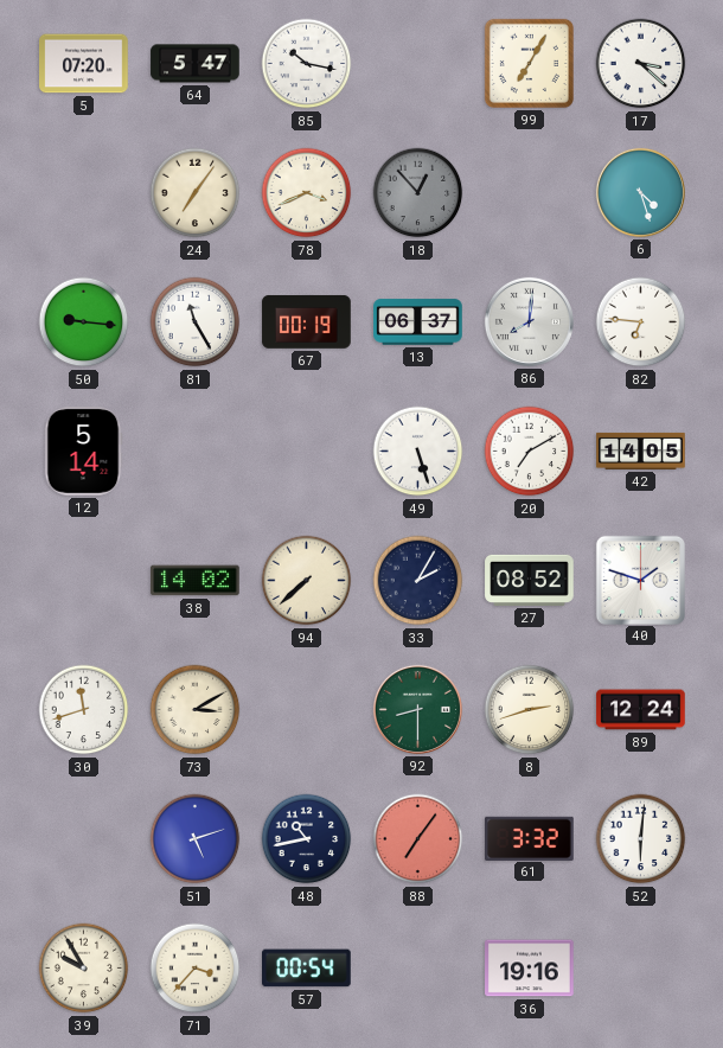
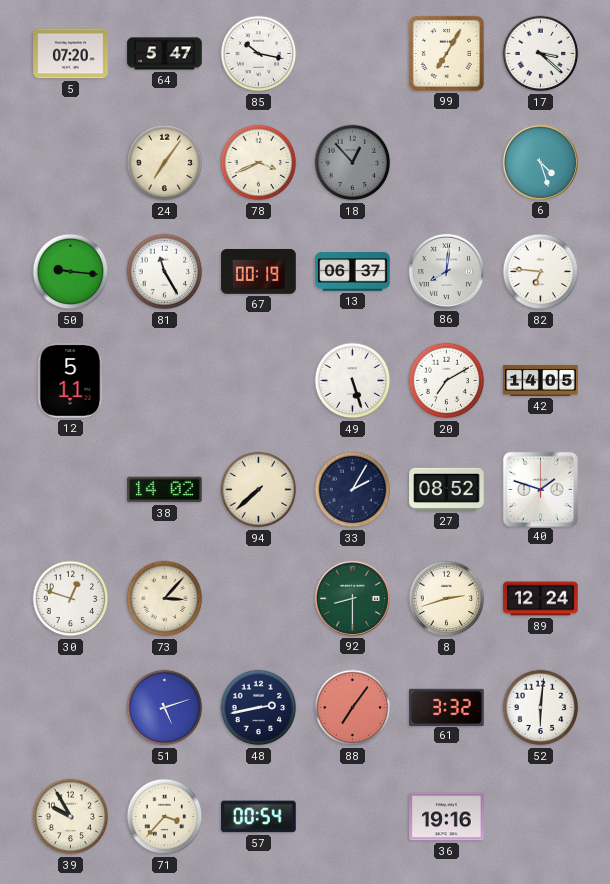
12: 5:14 -> 5:11 (70, 381)
30: 11:42 -> 12:48 (71, 599)
73: 3:10 -> 3:07 (165, 599)
48: 10:43 -> 2:43 (259, 708)
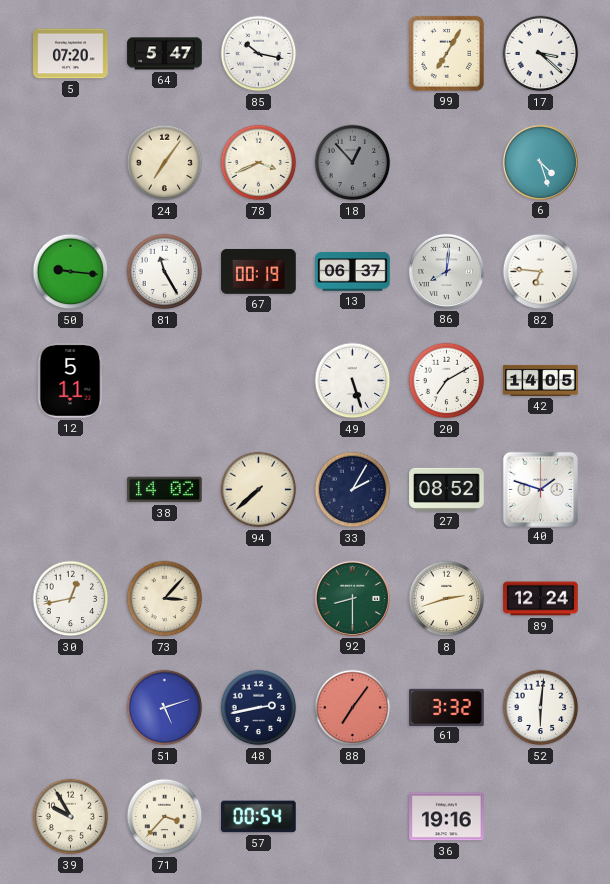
30: 12:48 -> 12:43 (71, 599)
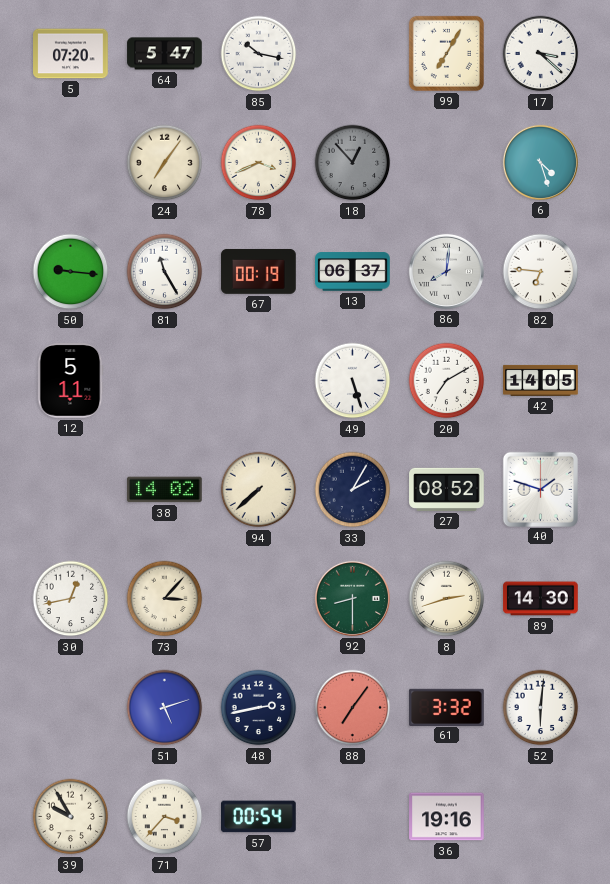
89: 12:24 -> 14:30 (541, 599)
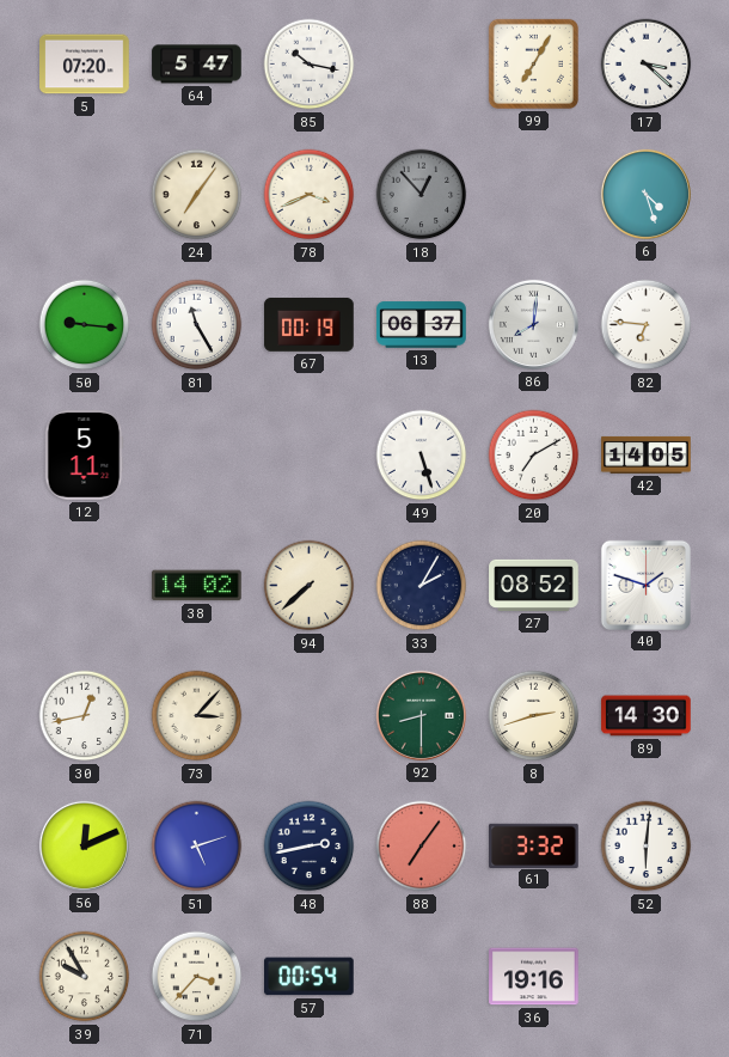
56: none -> 12:11 (84, 845)
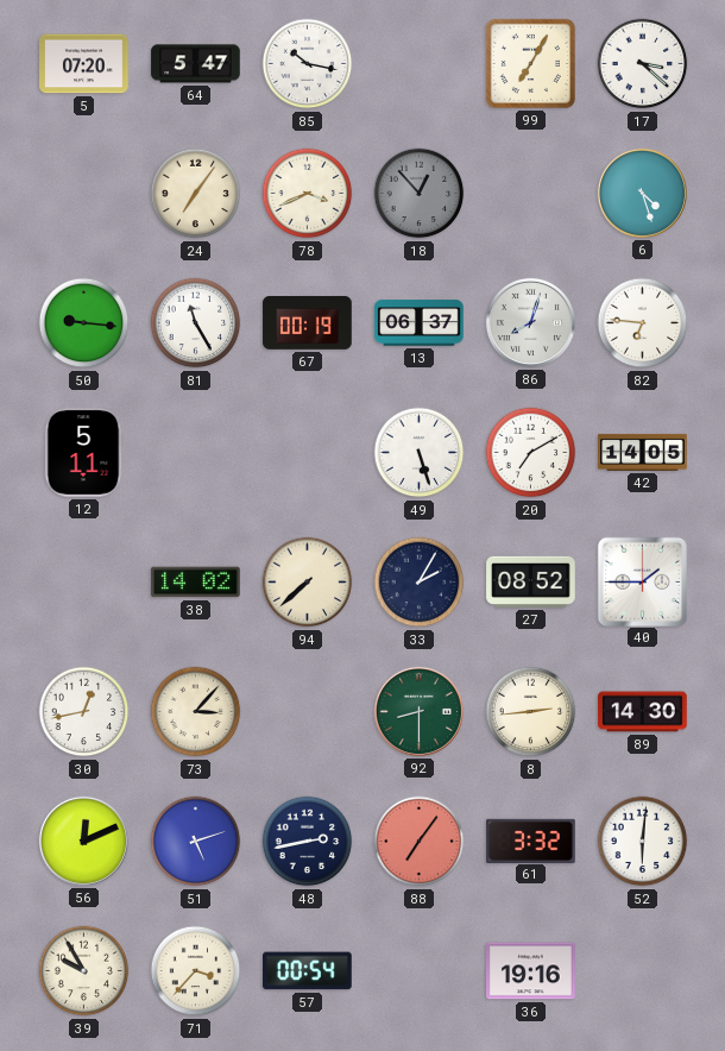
86: 8:01 -> 8:03 (530, 322)
40: 1:48 -> 1:45 (642, 581)
8: 2:42 -> 2:44 (531, 712)
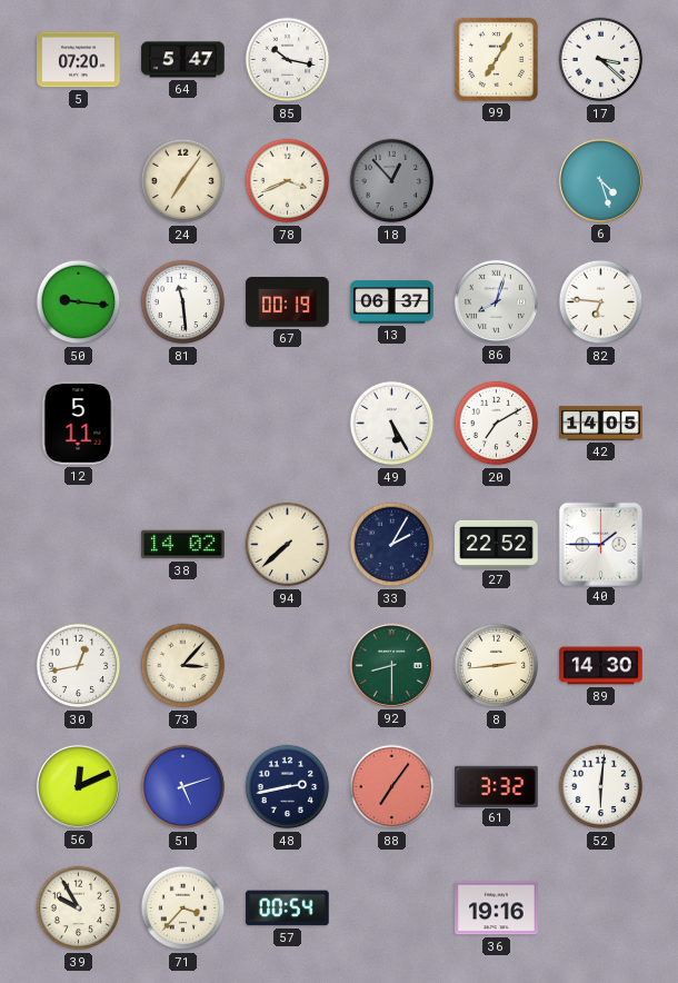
81: 11:25 -> 11:29 (183, 302)
49: 5:27 -> 5:25 (392, 424)
27: 08:52 -> 22:52 (497, 544)
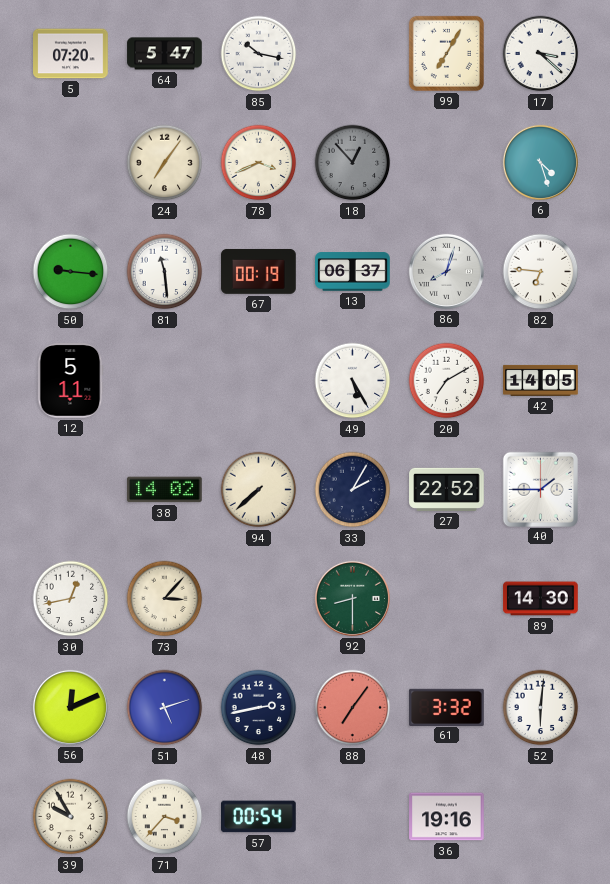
8: 2:44 -> none (497, 666)
